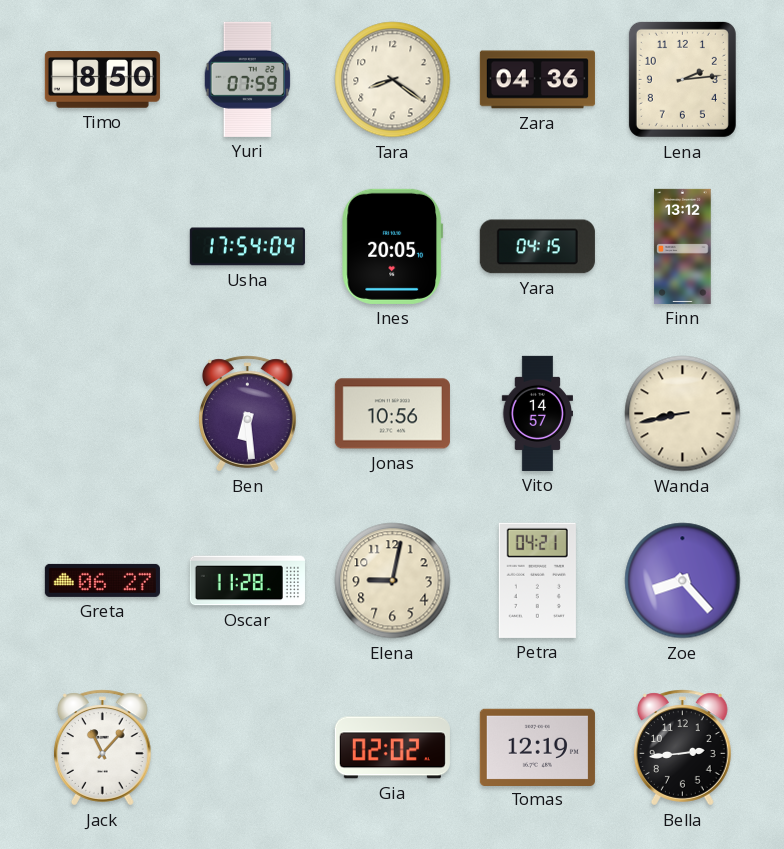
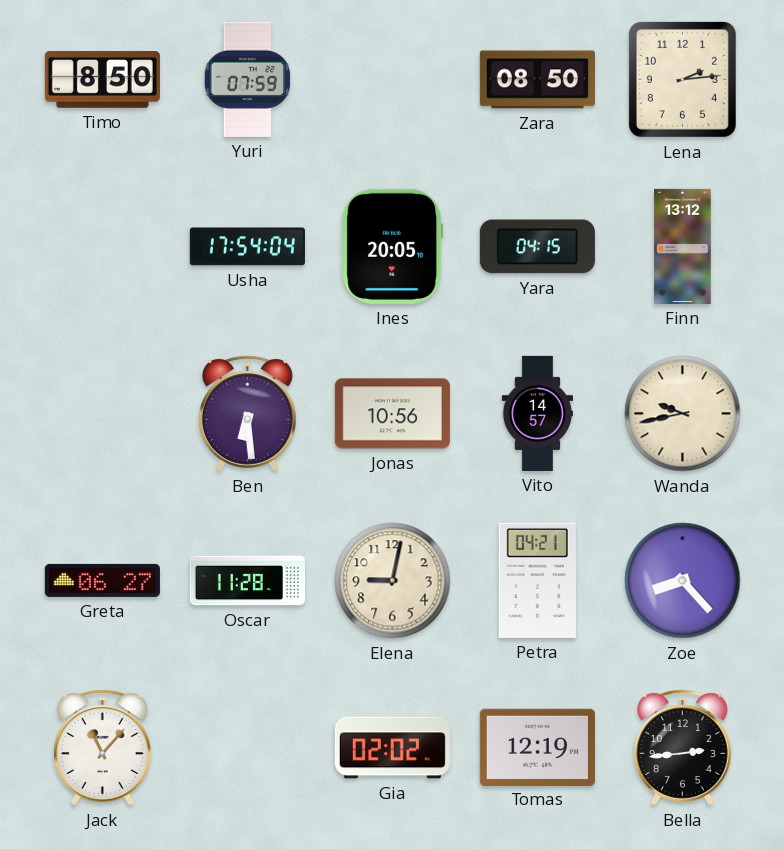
Tara: 8:21 -> none (393, 80)
Zara: 04:36 -> 08:50 (537, 80)
Wanda: 8:43 -> 9:43 (683, 414)
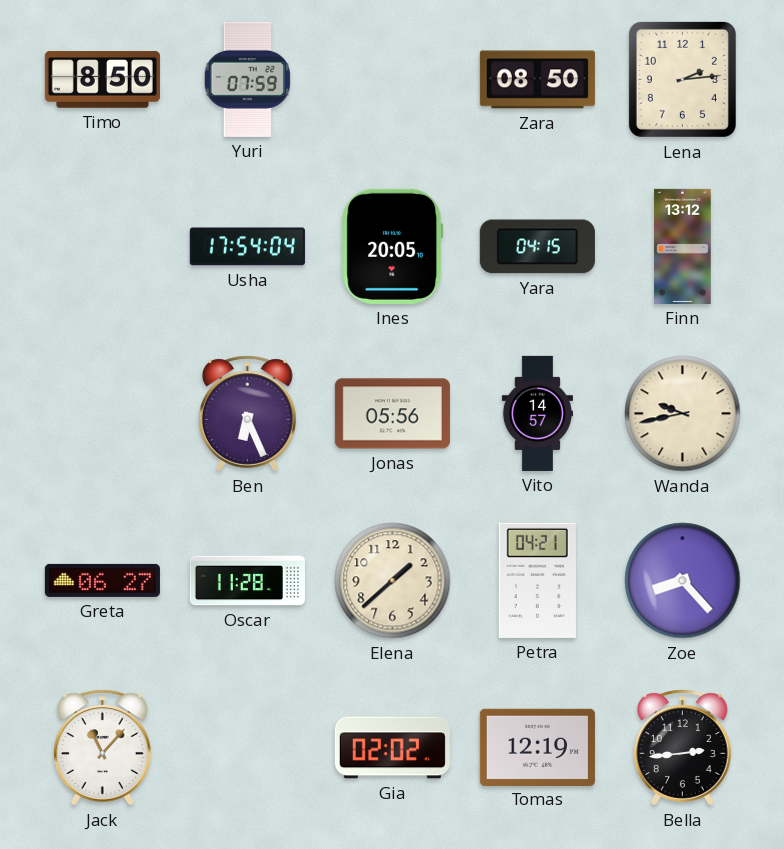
Ben: 6:29 -> 6:26 (248, 414)
Jonas: 10:56 -> 05:56 (392, 414)
Elena: 9:02 -> 1:38 (393, 581)
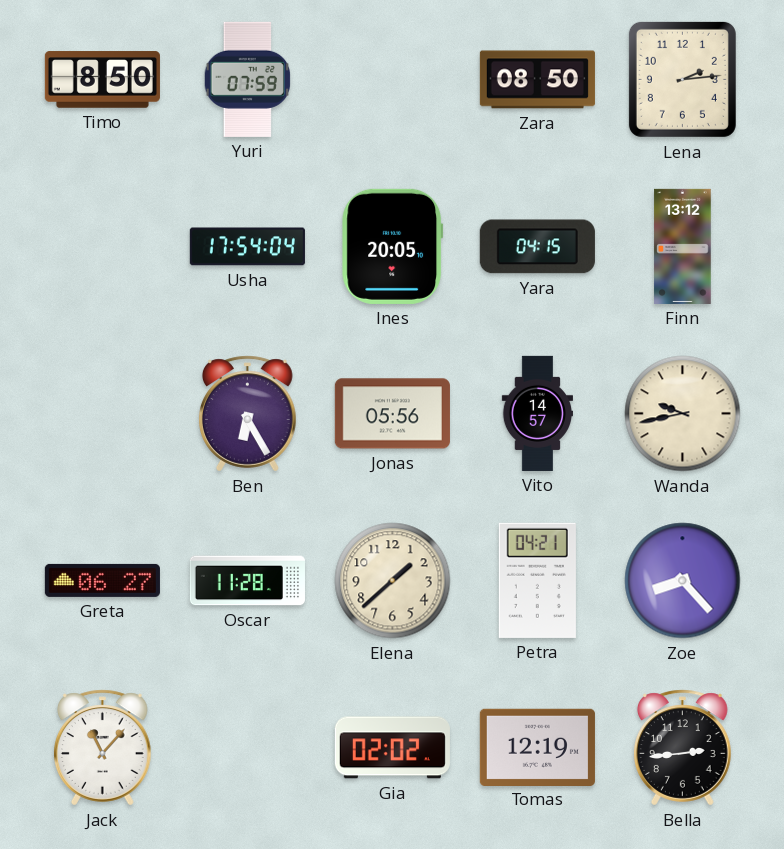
Ben: 6:26 -> 6:25 (248, 414)
